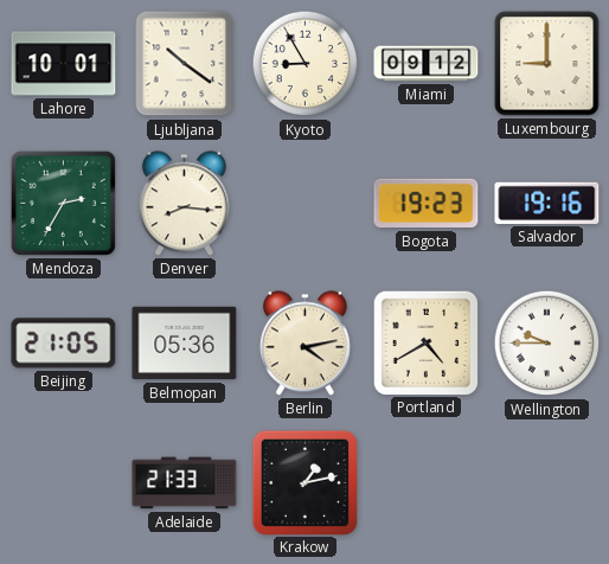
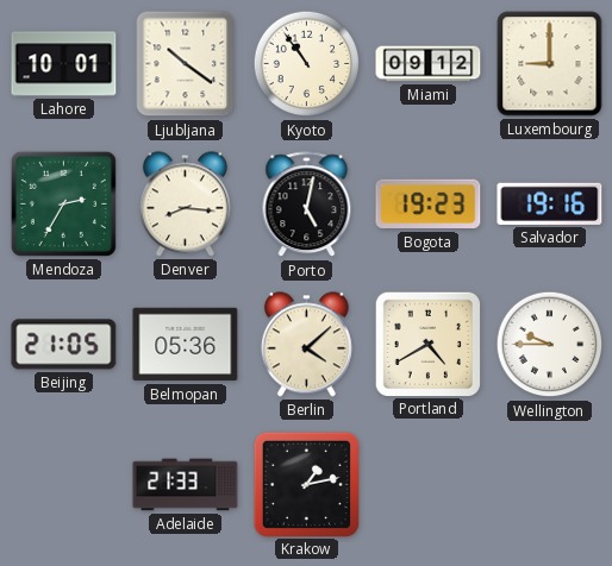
Kyoto: 8:55 -> 10:54 (307, 64)
Porto: none -> 5:02 (307, 205)
Berlin: 4:13 -> 4:08 (306, 345)
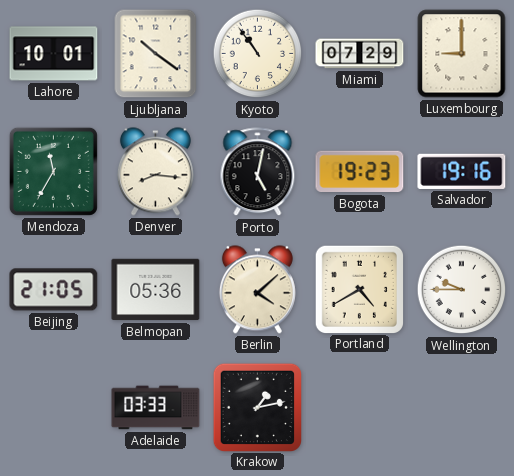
Miami: 09:12 -> 07:29 (360, 54)
Mendoza: 2:35 -> 11:35 (53, 171)
Adelaide: 21:33 -> 03:33 (156, 408)
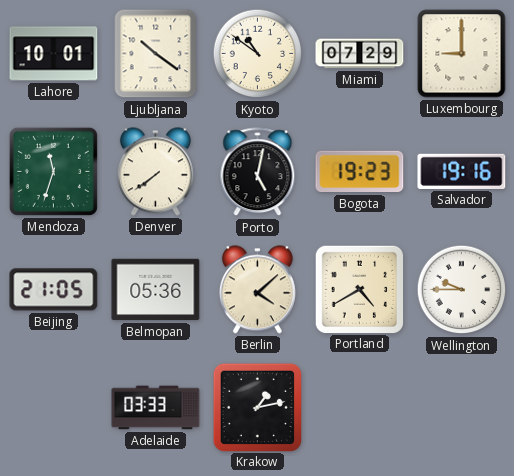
Kyoto: 10:54 -> 10:51 (258, 54)
Mendoza: 11:35 -> 11:33 (53, 171)
Denver: 8:16 -> 7:39 (155, 172)
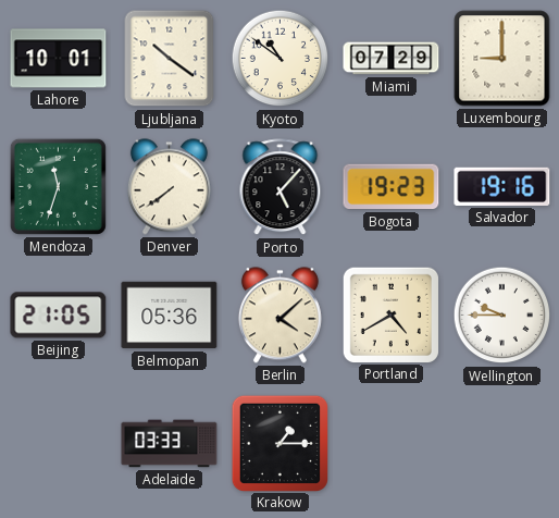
Porto: 5:02 -> 5:07 (281, 187)
Krakow: 1:13 -> 1:15 (279, 443)
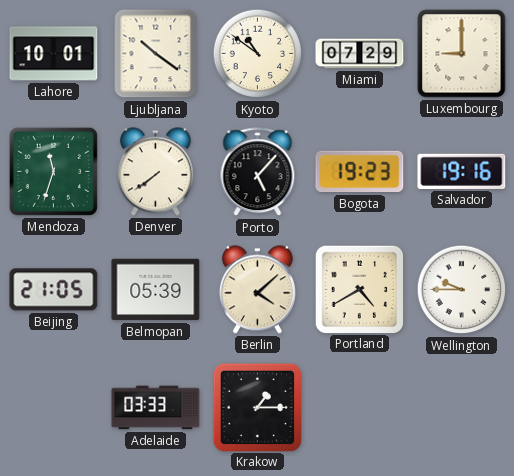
Belmopan: 05:36 -> 05:39 (156, 290)
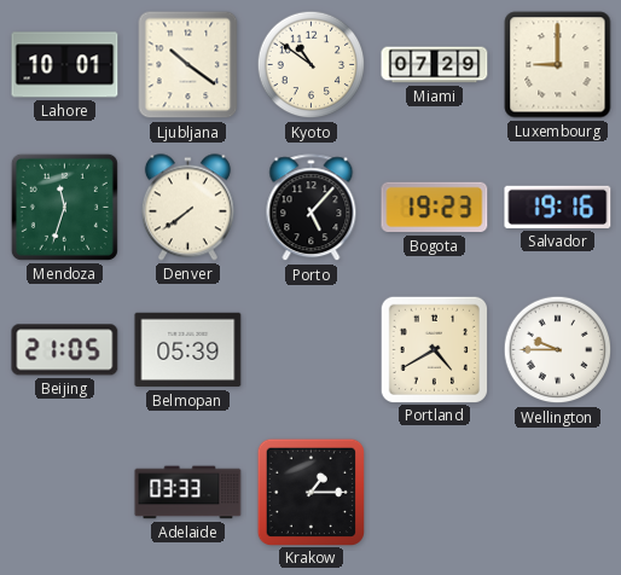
Berlin: 4:08 -> none (257, 290)
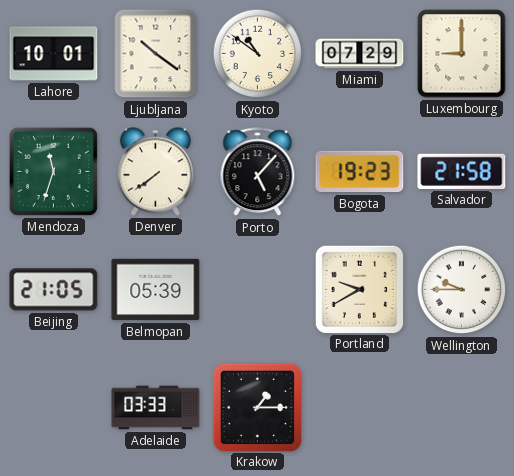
Salvador: 19:16 -> 21:58 (462, 171)
Portland: 4:40 -> 9:40 (359, 289)
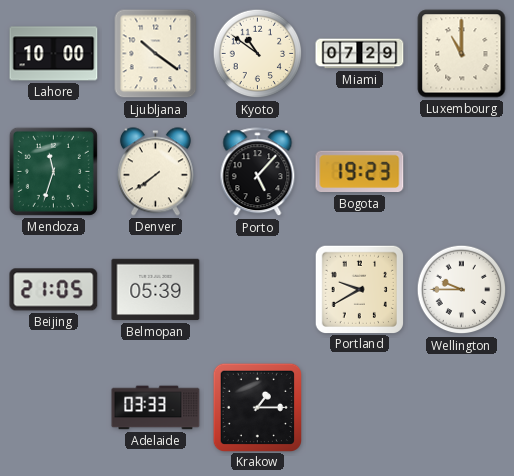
Lahore: 10:01 -> 10:00 (54, 54)
Luxembourg: 9:00 -> 11:00 (462, 54)
Salvador: 21:58 -> none (462, 171)
